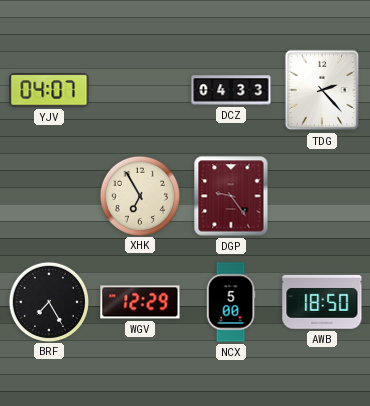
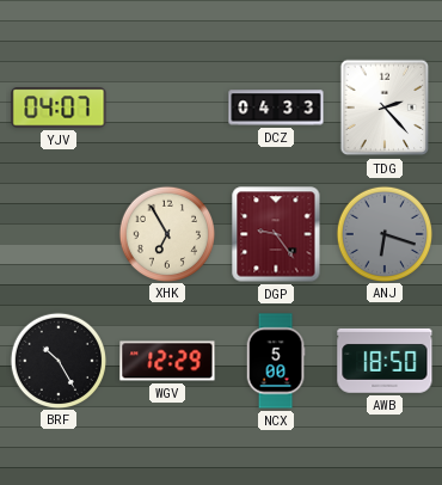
ANJ: none -> 6:18 (383, 233)
BRF: 7:25 -> 10:25 (57, 360)
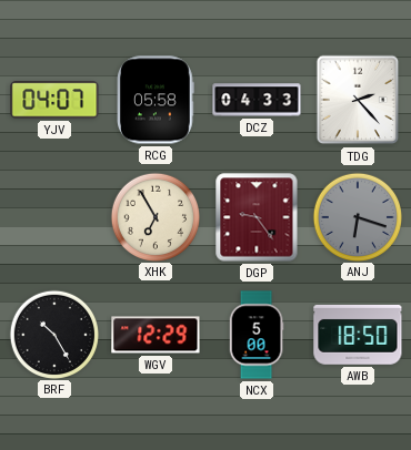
RCG: none -> 05:58 (156, 100)
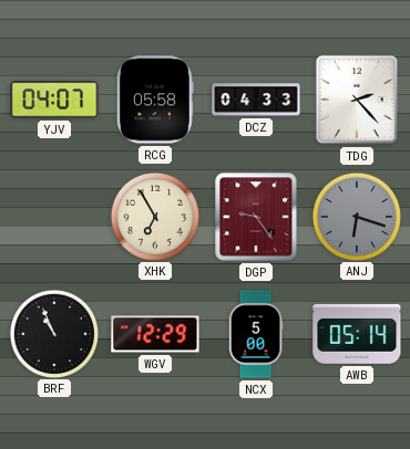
BRF: 10:25 -> 10:56 (53, 333)
AWB: 18:50 -> 05:14 (357, 334)
